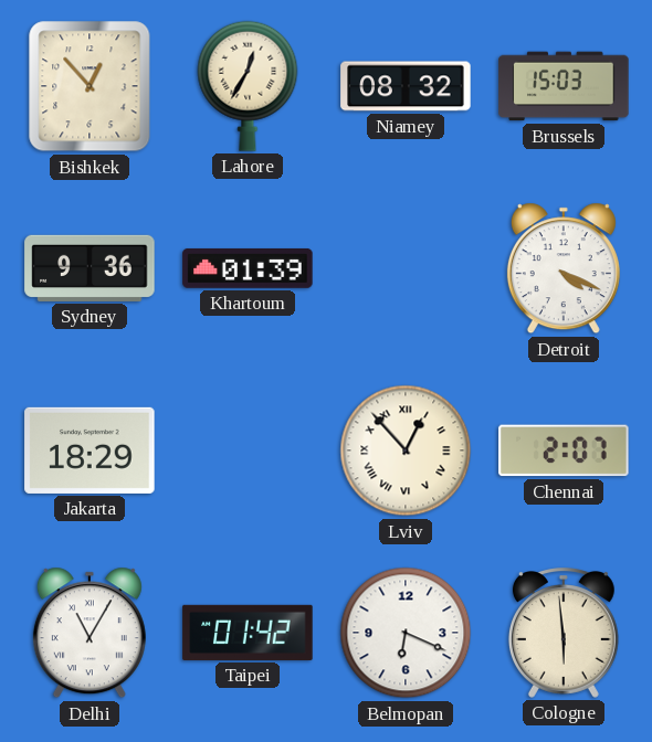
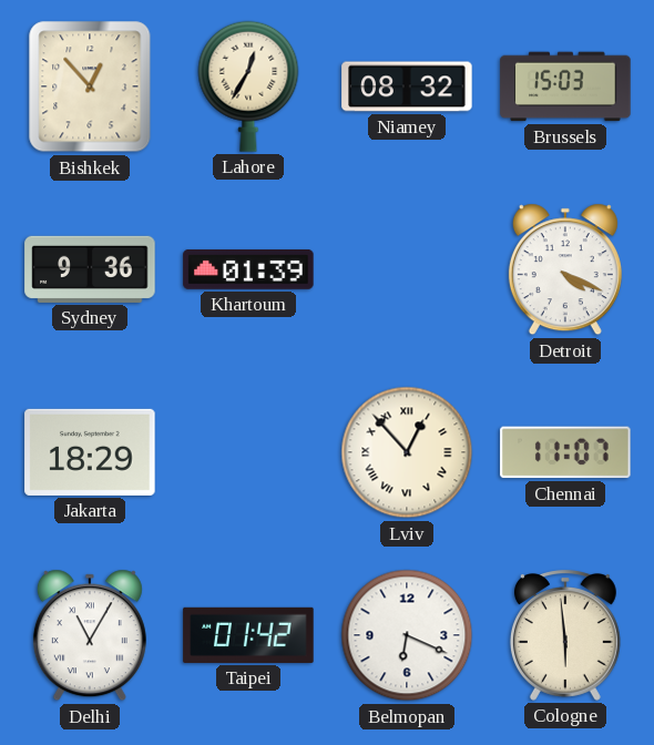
Chennai: 2:07 -> 11:07 (565, 452)
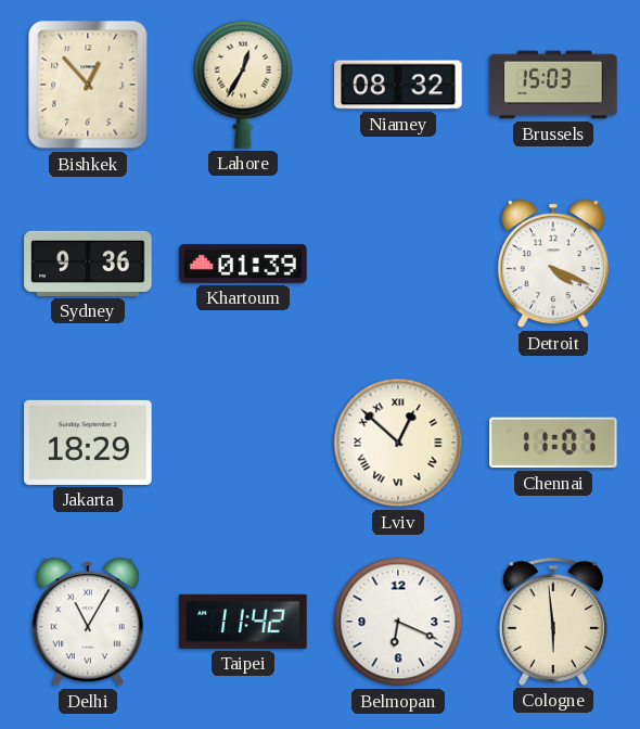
Lviv: 12:53 -> 12:52 (398, 443)
Taipei: 01:42 -> 11:42 (243, 622)
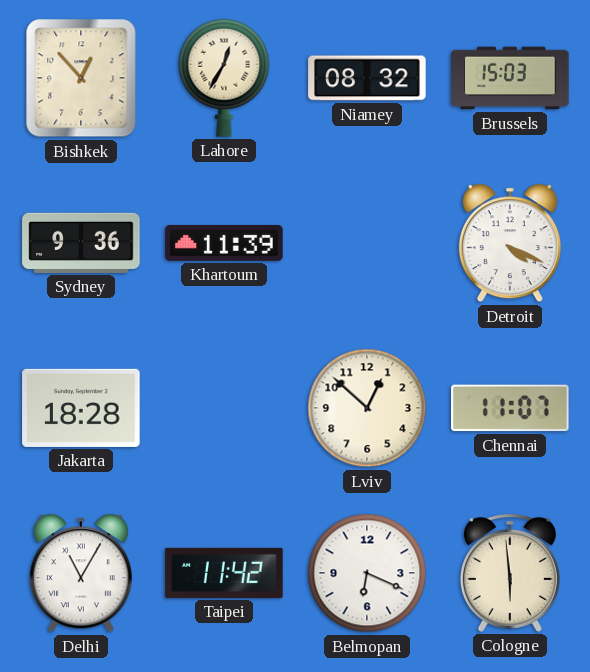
Khartoum: 01:39 -> 11:39 (224, 243)
Jakarta: 18:29 -> 18:28 (81, 408)
Lviv numerals: Roman -> Arabic (367, 408)
